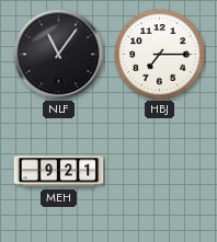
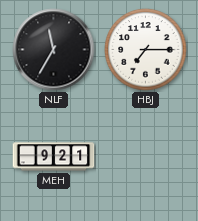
NLF: 11:06 -> 11:35 (54, 50)
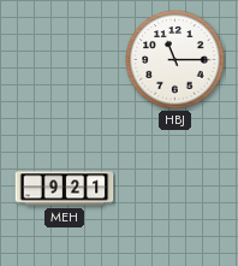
NLF: 11:35 -> none (54, 50)
HBJ: 7:15 -> 11:15 (175, 60)
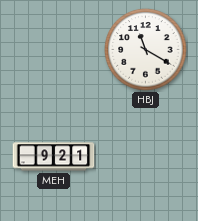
HBJ: 11:15 -> 11:20 (146, 50)
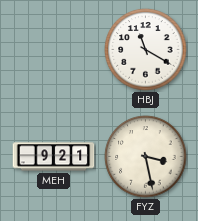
FYZ: none -> 3:28 (146, 157)
